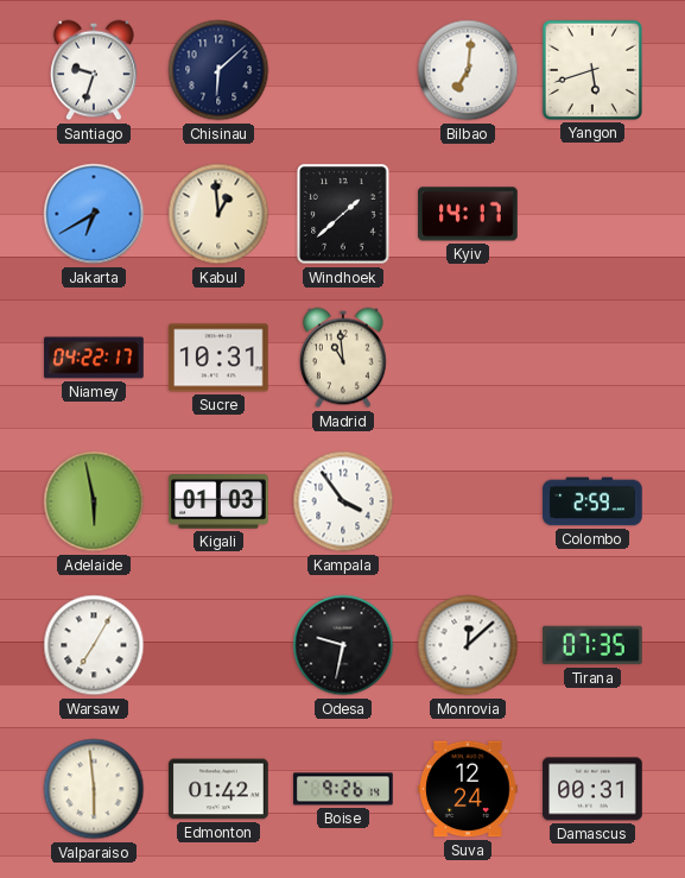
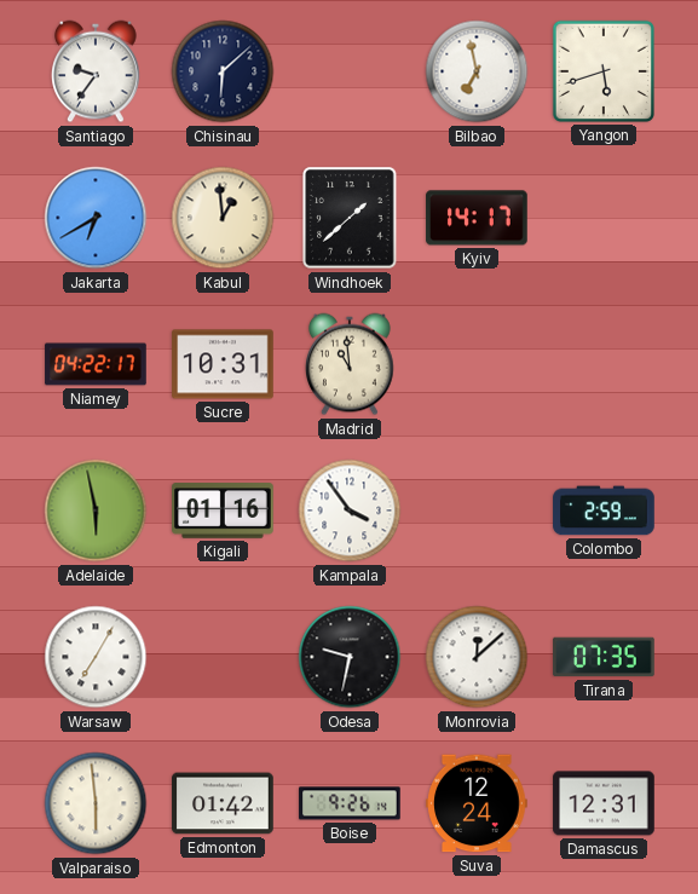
Santiago: 9:33 -> 9:36 (97, 71)
Bilbao: 7:01 -> 6:58 (477, 71)
Kigali: 01:03 -> 01:16 (223, 511)
Damascus: 00:31 -> 12:31 (604, 803)
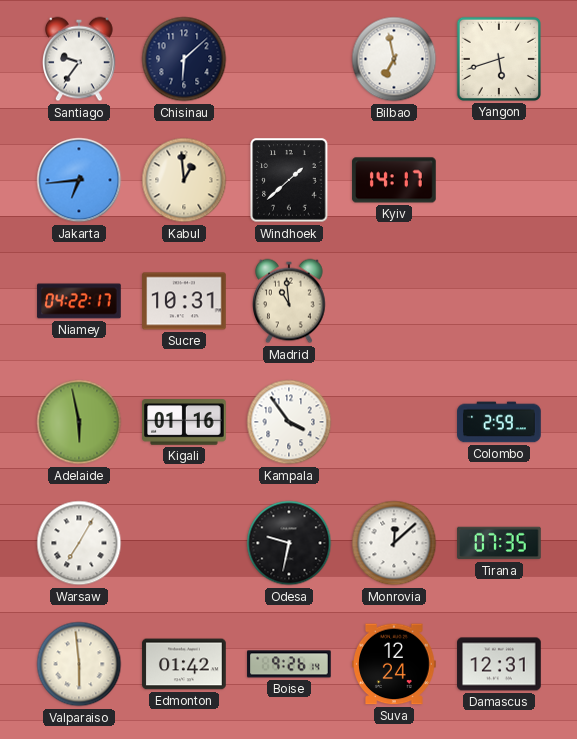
Jakarta: 6:40 -> 6:44 (79, 180)
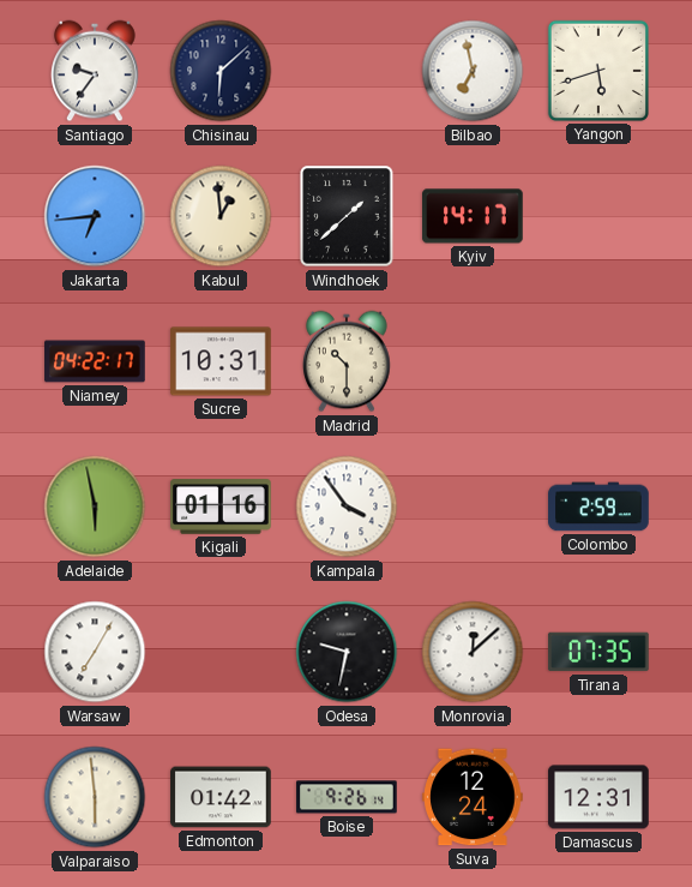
Madrid: 10:59 -> 10:30 (348, 361)
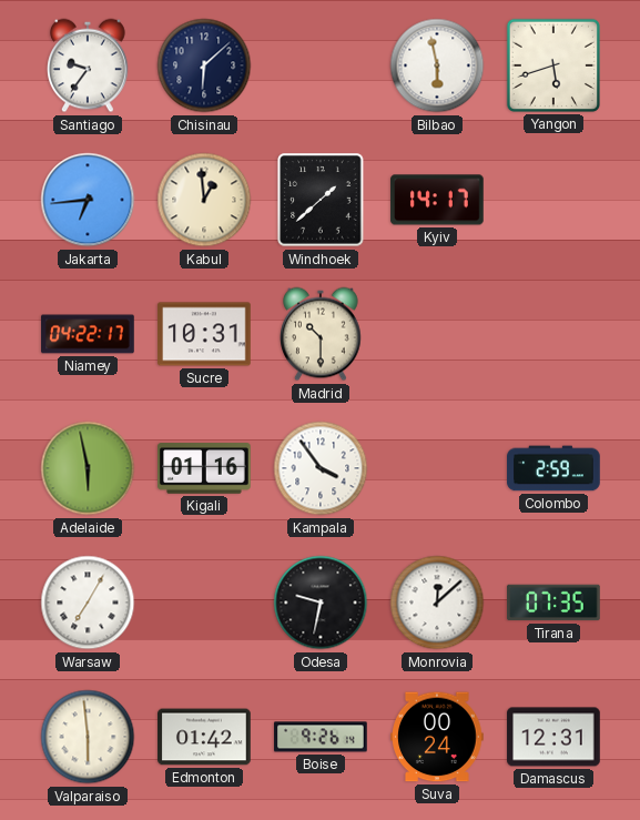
Bilbao: 6:58 -> 5:58 (437, 65)
Suva: 12:24 -> 00:24 (437, 737)
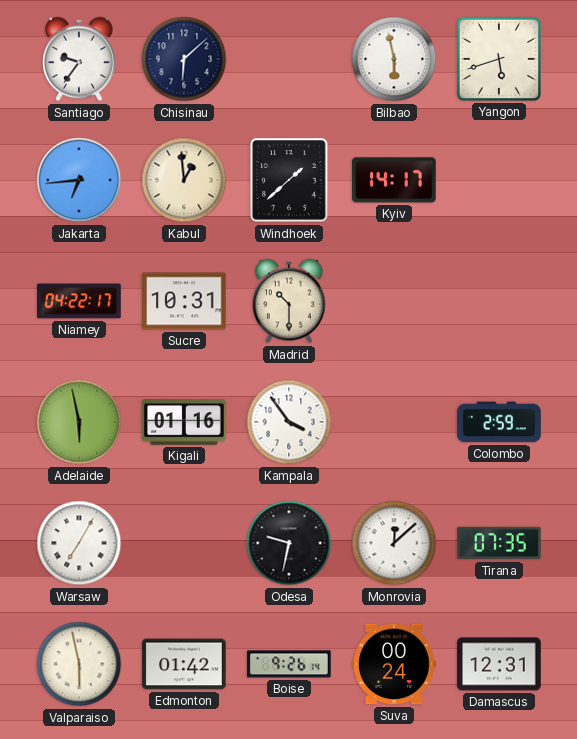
Valparaiso: 5:59 -> 5:58 (79, 664)
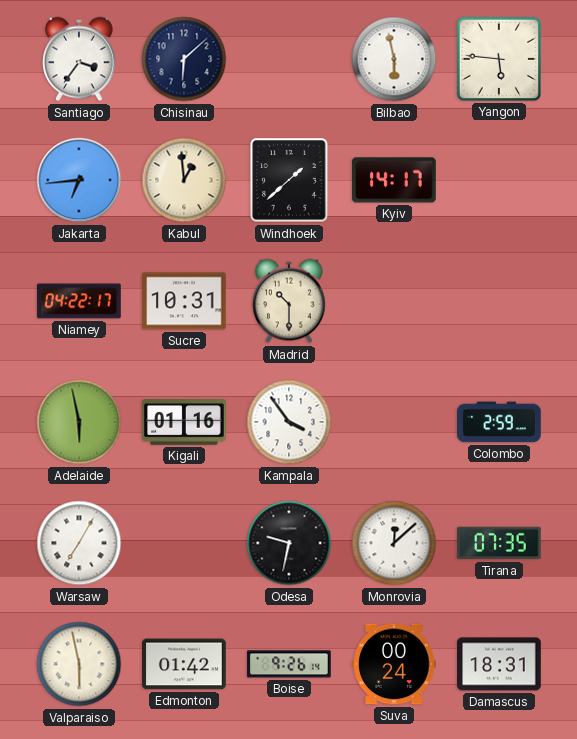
Santiago: 9:36 -> 3:36 (80, 59)
Yangon: 5:42 -> 5:46 (499, 59)
Damascus: 12:31 -> 18:31 (499, 664)
